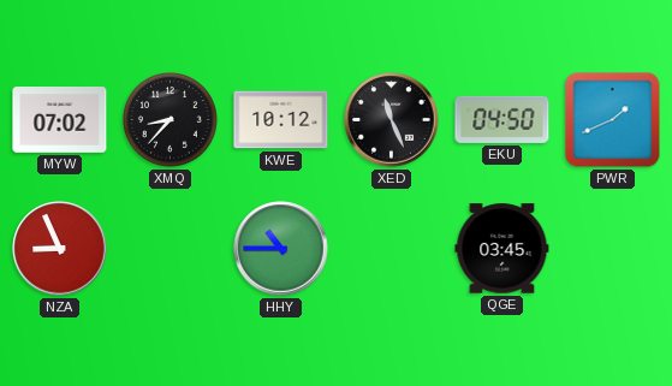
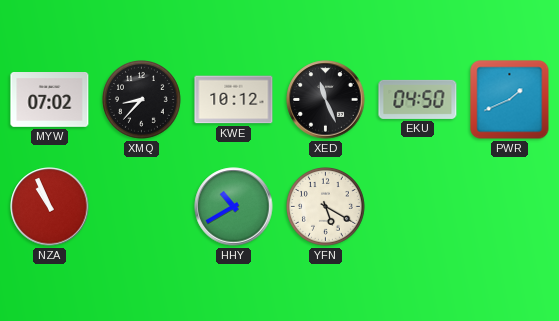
NZA: 8:56 -> 10:56 (50, 207)
HHY: 10:45 -> 10:40 (234, 207)
YFN: none -> 5:20 (326, 207)
QGE: 03:45 -> none (502, 249)
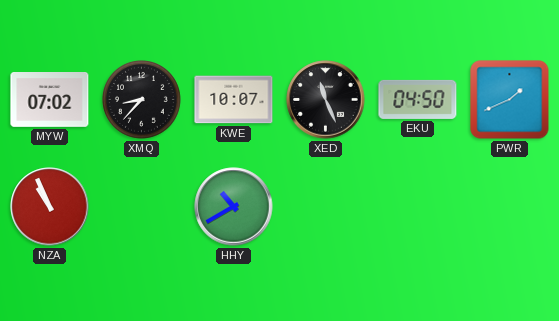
KWE: 10:12 -> 10:07 (234, 100)
YFN: 5:20 -> none (326, 207)
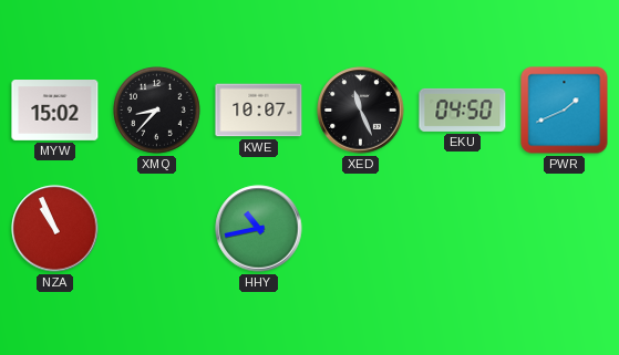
MYW: 07:02 -> 15:02 (55, 111)
HHY: 10:40 -> 10:43 (259, 229)
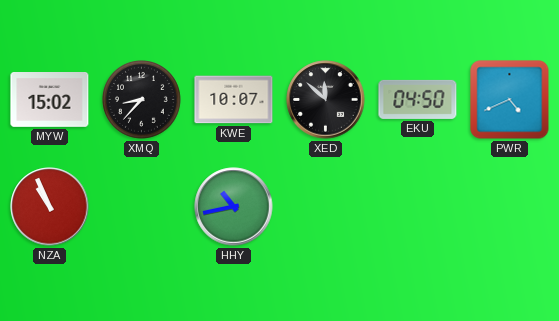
XED: 11:26 -> 11:52 (326, 100)
PWR: 1:41 -> 4:41 (510, 100)
